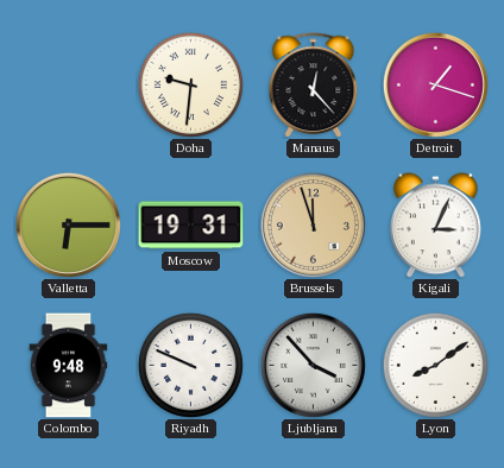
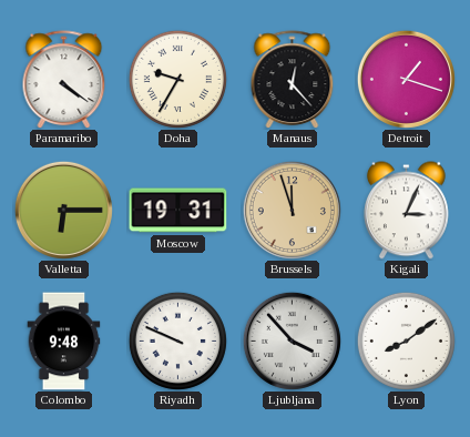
Paramaribo: none -> 4:21 (64, 80)
Doha: 9:31 -> 9:35 (177, 79)
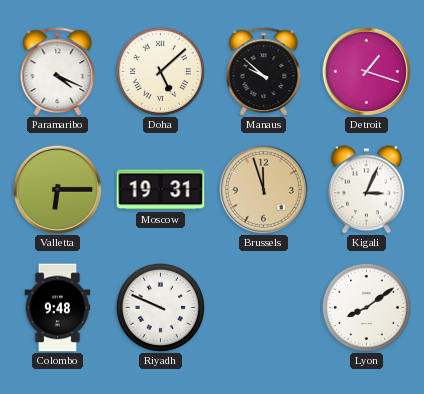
Paramaribo: 4:21 -> 4:19 (58, 72)
Doha: 9:35 -> 5:08 (160, 71)
Manaus: 12:23 -> 9:52 (264, 72)
Ljubljana: 3:53 -> none (292, 341)
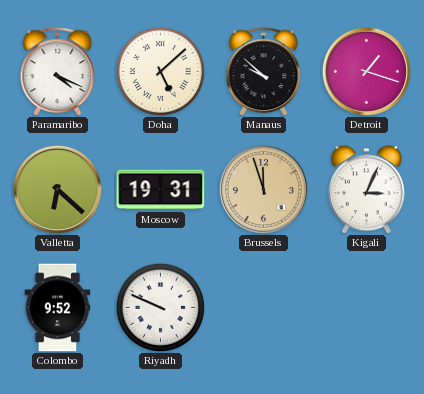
Valletta: 6:15 -> 6:22 (57, 189)
Colombo: 9:48 -> 9:52 (58, 308)
Lyon: 8:09 -> none (366, 307)
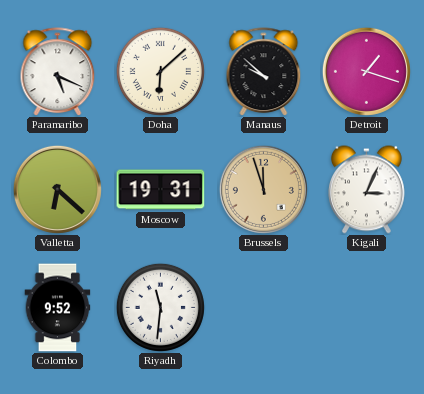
Paramaribo: 4:19 -> 5:19 (58, 72)
Doha: 5:08 -> 6:08 (160, 71)
Riyadh: 9:49 -> 11:31 (160, 307)
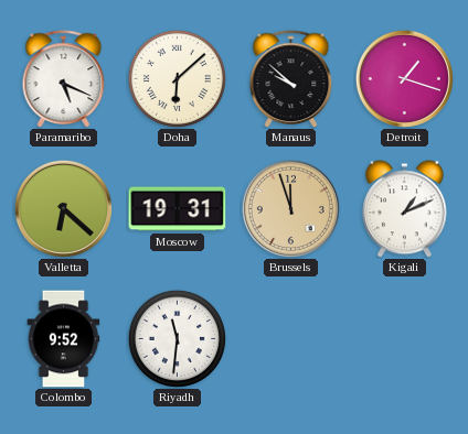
Kigali: 3:04 -> 1:11 (404, 209)
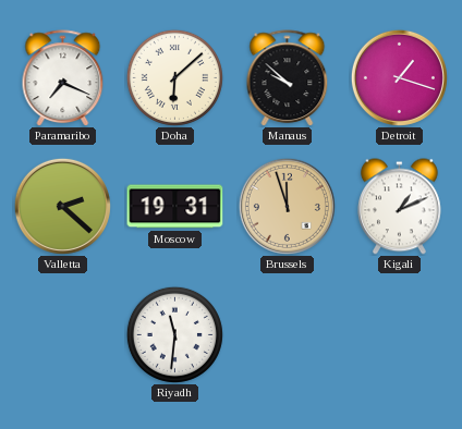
Paramaribo: 5:19 -> 7:19 (63, 78)
Valletta: 6:22 -> 2:22 (62, 206)
Colombo: 9:52 -> none (64, 339)
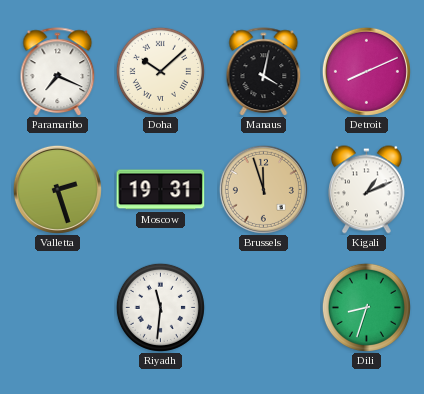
Doha: 6:08 -> 10:08 (160, 71)
Manaus: 9:52 -> 4:02 (264, 72)
Detroit: 1:18 -> 8:11 (366, 71)
Valletta: 2:22 -> 2:27 (57, 189)
Dili: none -> 8:33 (366, 307)
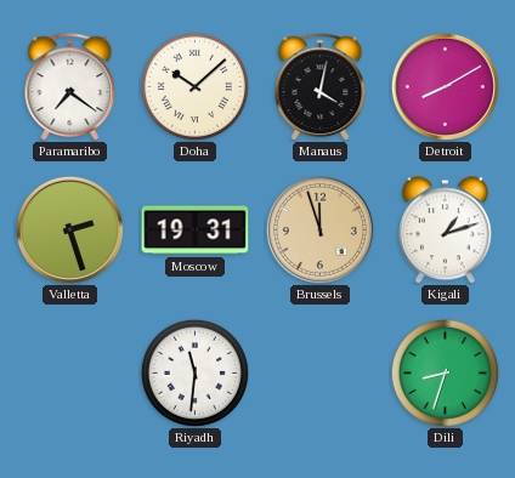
Paramaribo: 7:19 -> 7:21 (70, 87)
Detroit: 8:11 -> 8:10 (445, 86)
Kigali: 1:11 -> 1:12 (445, 231)
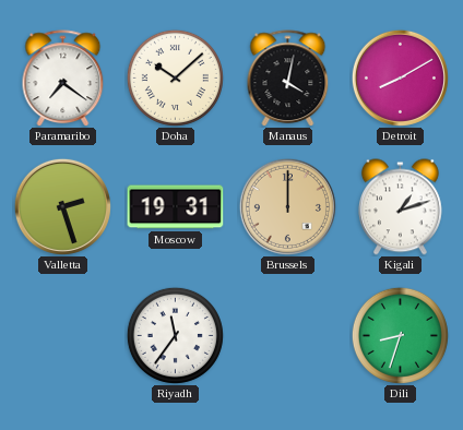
Brussels: 11:57 -> 12:00 (287, 206)
Riyadh: 11:31 -> 11:36 (175, 335)
